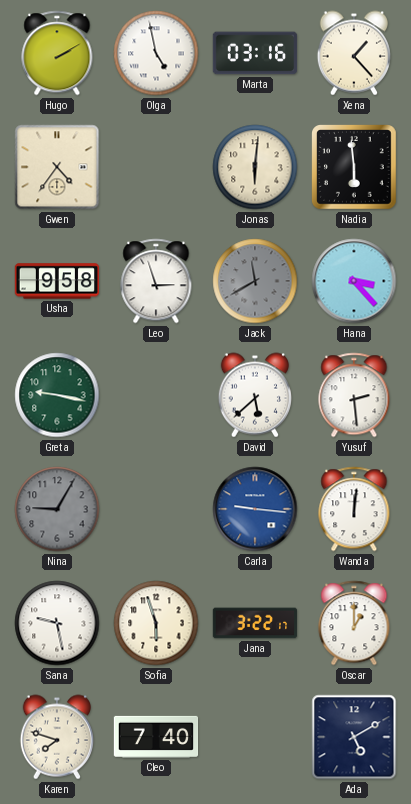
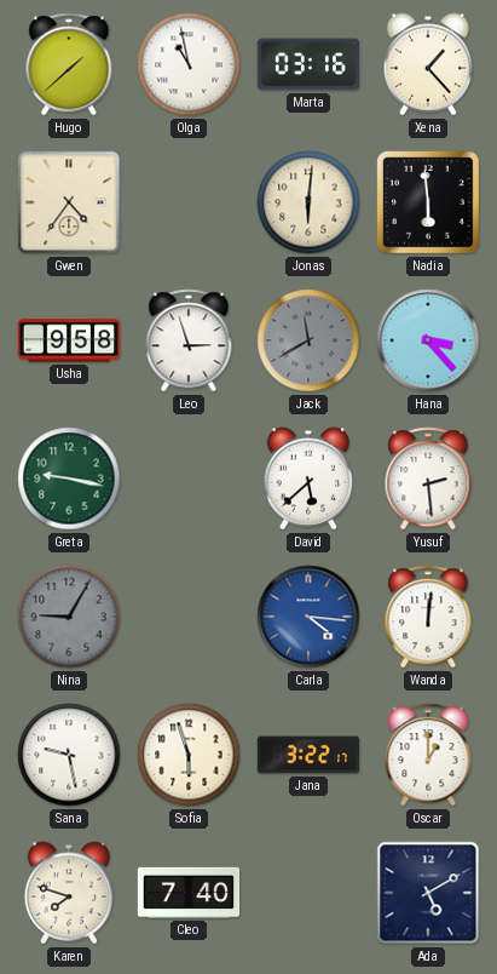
Hugo: 2:10 -> 1:38 (69, 64)
Olga: 4:58 -> 10:58 (189, 64)
Carla: 9:16 -> 4:16 (308, 617)
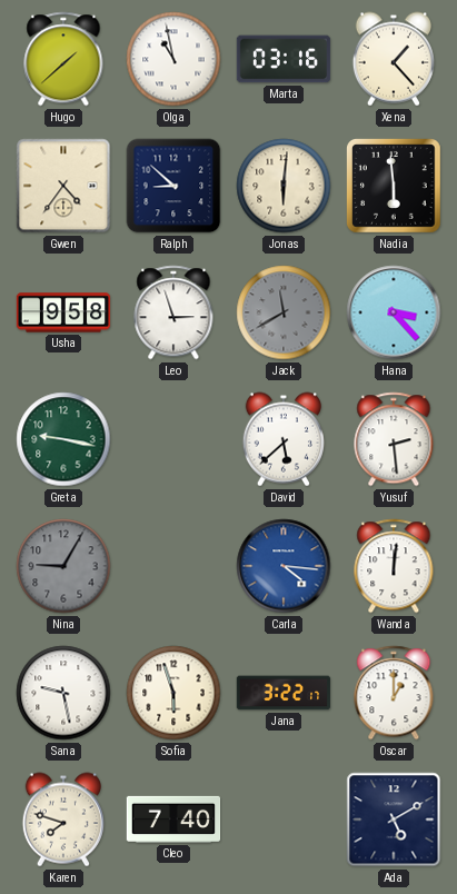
Ralph: none -> 8:52 (173, 186)
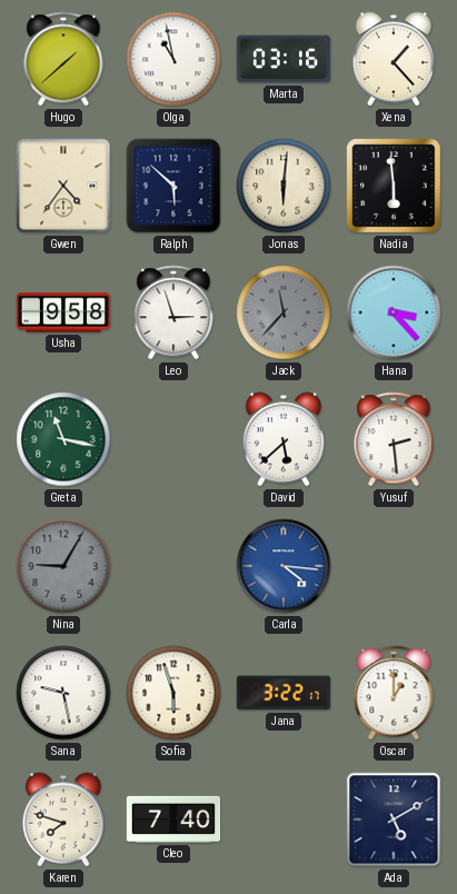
Ralph: 8:52 -> 5:52 (173, 186)
Jack: 11:40 -> 11:37 (284, 312)
Greta: 9:17 -> 11:17 (63, 439)
Wanda: 12:01 -> none (394, 566)
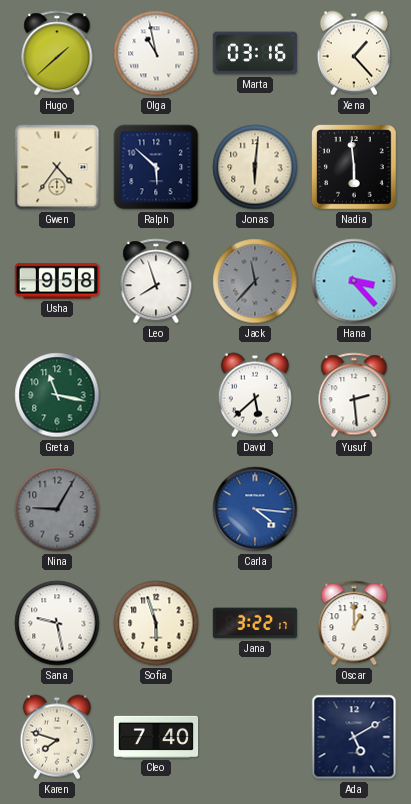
Leo: 2:57 -> 7:57 (156, 281)
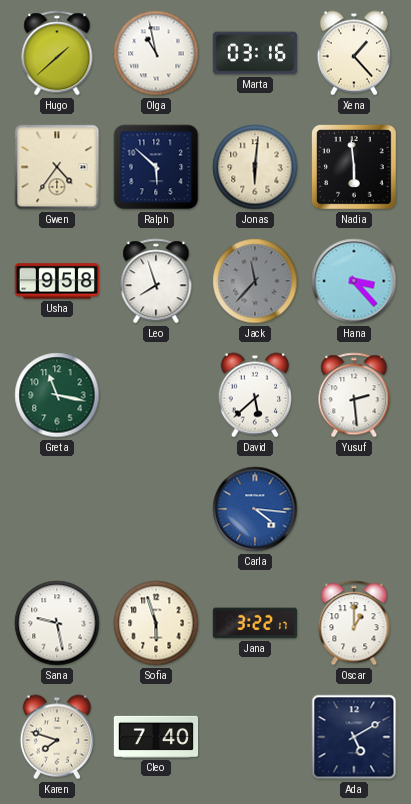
Nina: 9:05 -> none (57, 509)
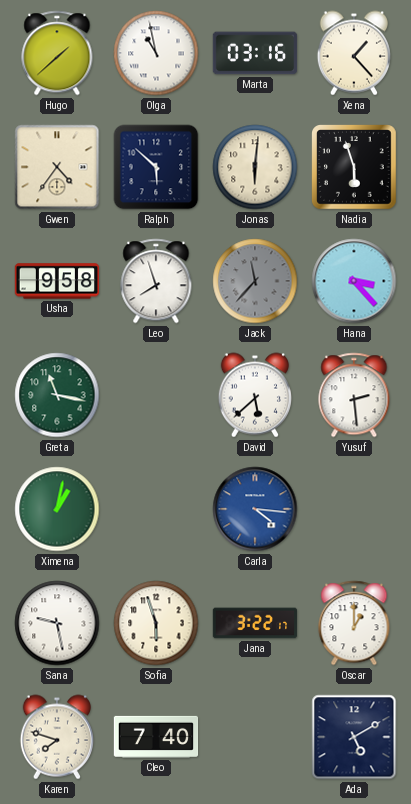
Nadia: 5:59 -> 5:57 (355, 168)
Ximena: none -> 1:02 (57, 509)
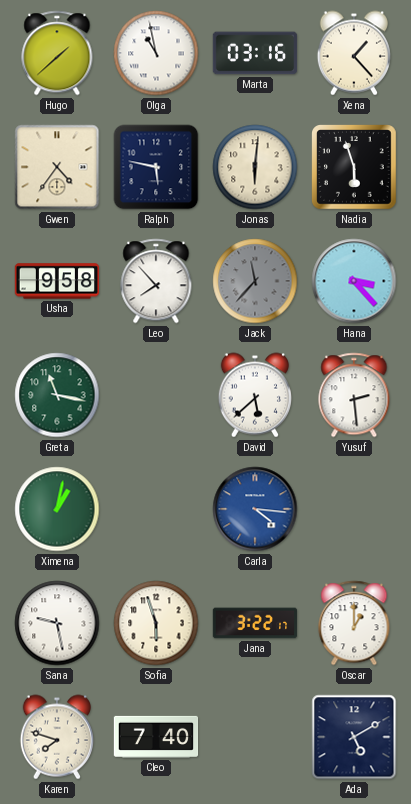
Ralph: 5:52 -> 5:47 (156, 167)
Leo: 7:57 -> 7:53 (156, 281)
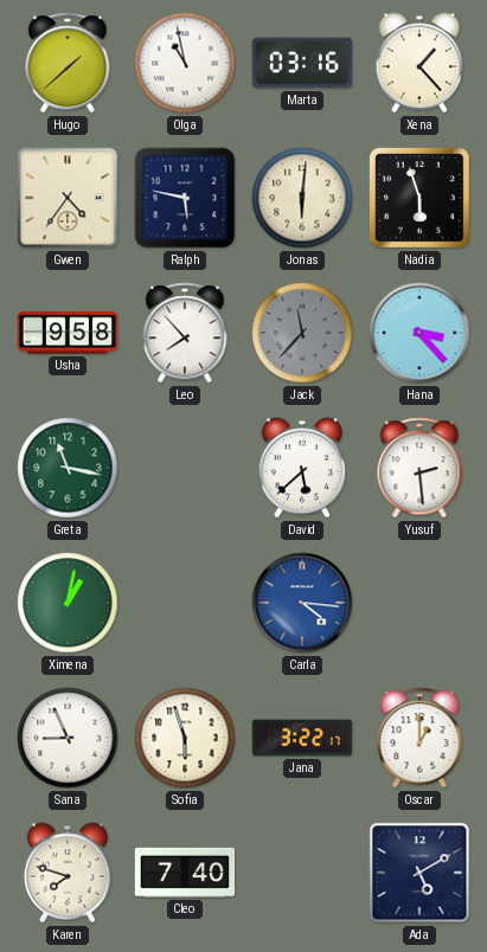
Sana: 9:28 -> 8:56 (68, 738)
